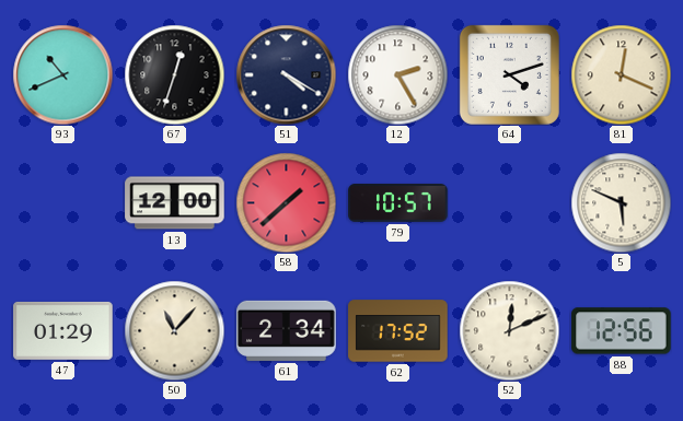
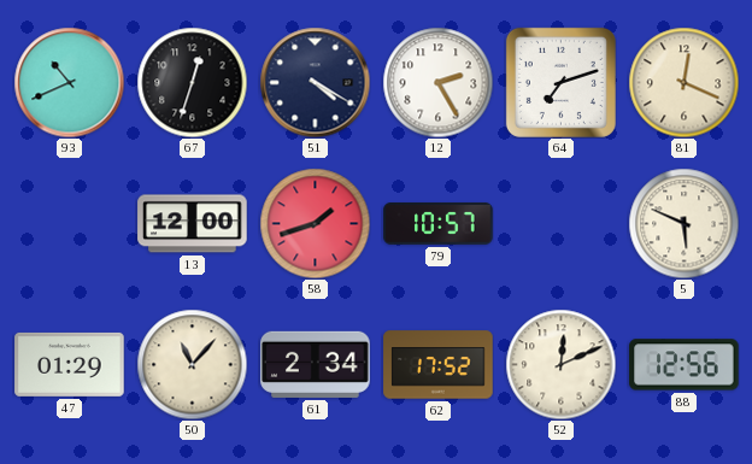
64: 4:12 -> 7:12 (560, 82)
58: 1:38 -> 1:42 (315, 223)
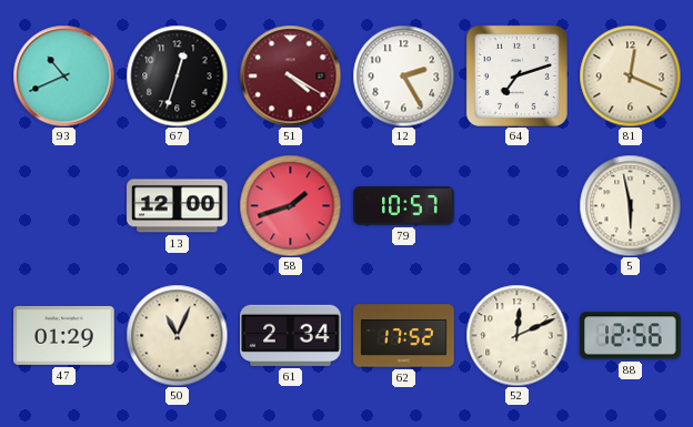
51 dial: navy -> burgundy (290, 75)
5: 5:49 -> 5:58 (630, 205)
50: 11:07 -> 11:04 (177, 335)
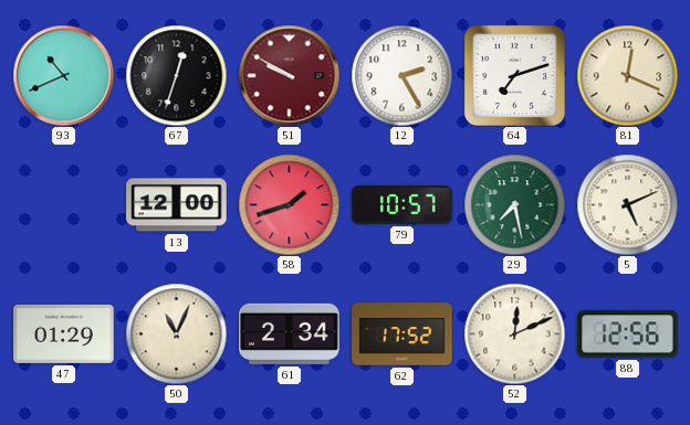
51: 4:20 -> 9:50 (289, 75)
29: none -> 7:28 (514, 204)
5: 5:58 -> 5:11 (627, 204)
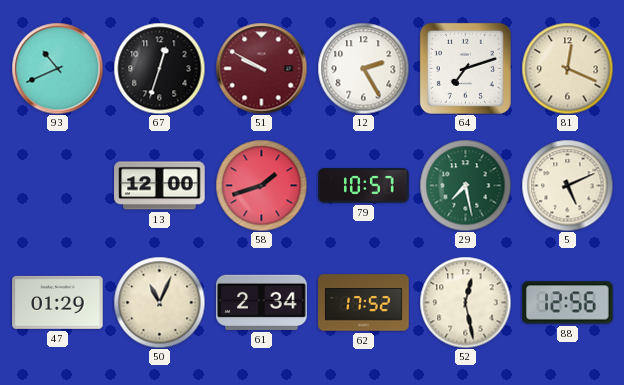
52: 12:11 -> 12:28 (465, 302)
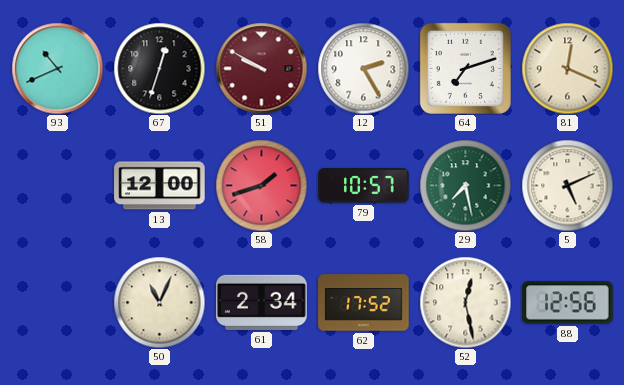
47: 01:29 -> none (58, 302)
